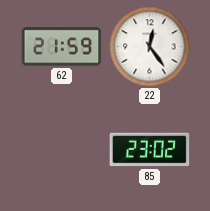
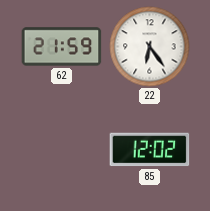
22: 12:24 -> 6:24 (150, 47)
85: 23:02 -> 12:02 (150, 150)
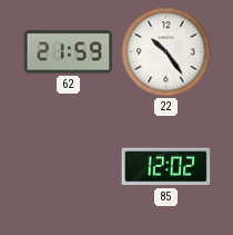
22: 6:24 -> 10:24 (166, 52)
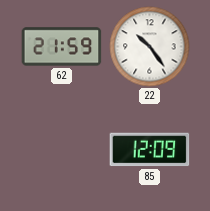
85: 12:02 -> 12:09 (150, 150)
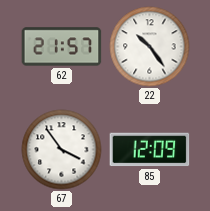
62: 21:59 -> 21:57 (62, 47)
67: none -> 3:54 (62, 150)
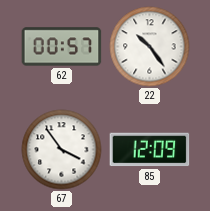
62: 21:57 -> 00:57 (62, 47)
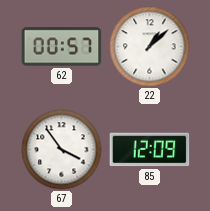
22: 10:24 -> 1:08 (150, 47)
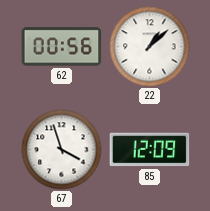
62: 00:57 -> 00:56 (62, 47)
67: 3:54 -> 3:57 (62, 150)
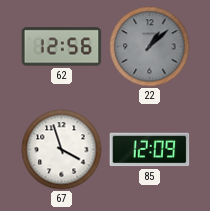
62: 00:56 -> 12:56 (62, 47)
22 dial: white -> grey (150, 47)
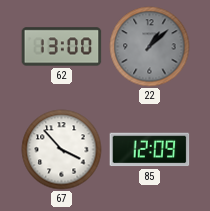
62: 12:56 -> 13:00 (62, 47)
67: 3:57 -> 3:53 (62, 150)
